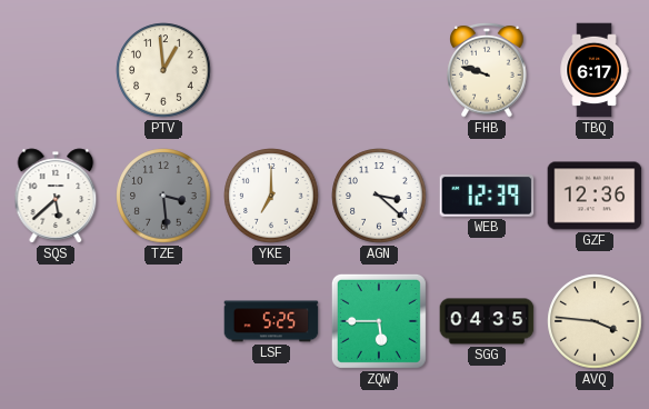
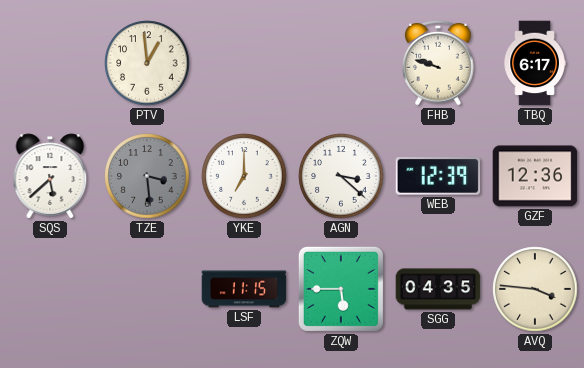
LSF: 5:25 -> 11:15 (244, 289)
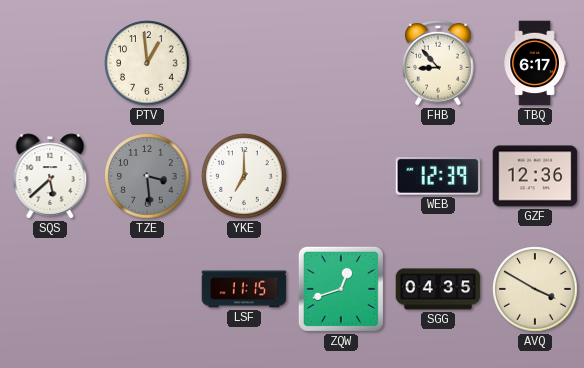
FHB: 9:48 -> 8:53 (438, 63)
AGN: 3:22 -> none (341, 176)
ZQW: 5:45 -> 12:42 (341, 289)
AVQ: 3:46 -> 3:50 (535, 289)
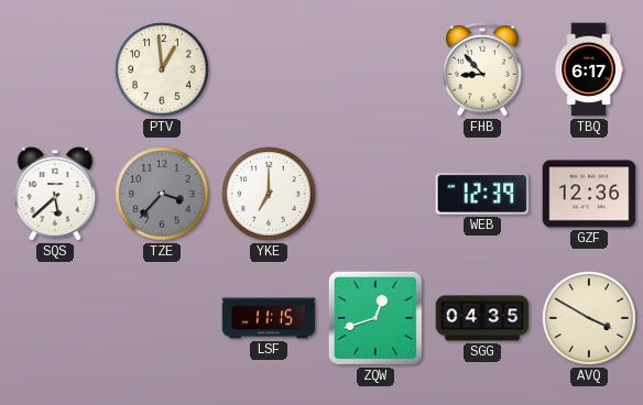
TZE: 3:29 -> 3:37 (162, 194)
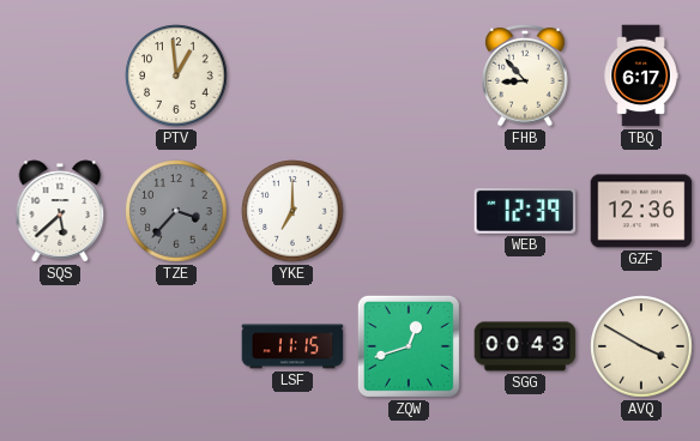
SGG: 04:35 -> 00:43 (525, 346)
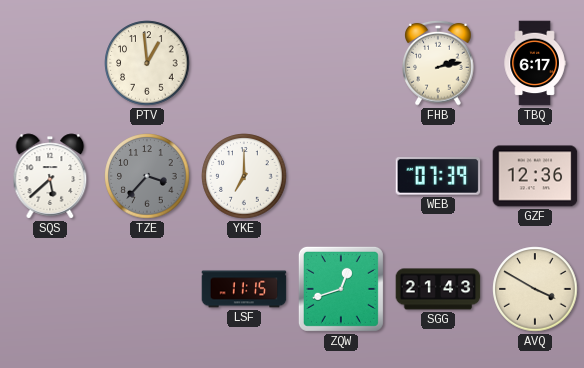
FHB: 8:53 -> 2:13 (438, 63)
WEB: 12:39 -> 07:39 (438, 177)
SGG: 00:43 -> 21:43 (438, 289)
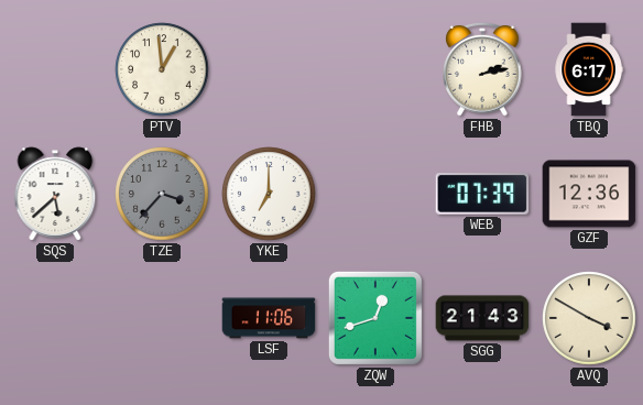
LSF: 11:15 -> 11:06 (269, 318)
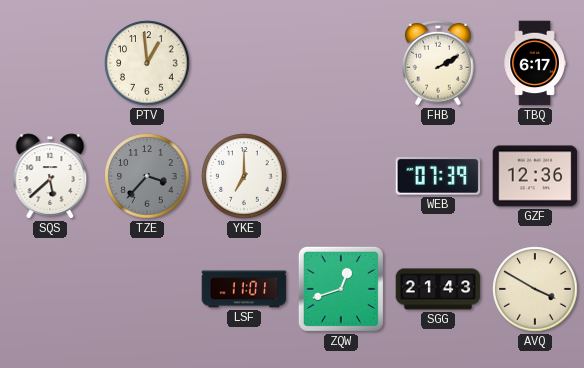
FHB: 2:13 -> 2:10 (438, 63)
LSF: 11:06 -> 11:01 (244, 289)
